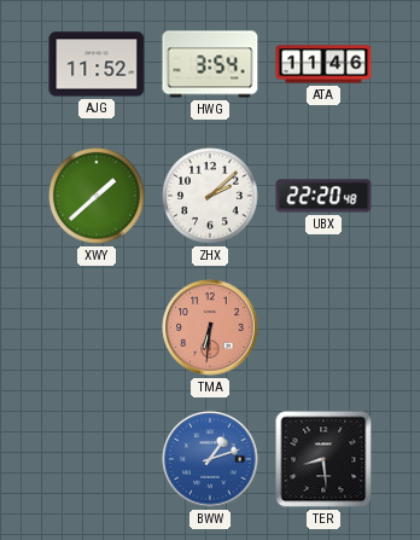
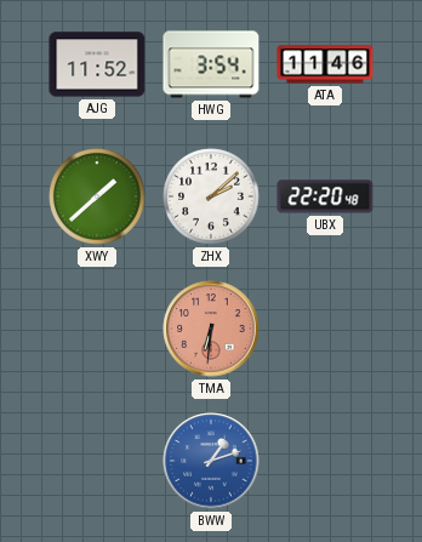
TER: 8:29 -> none (323, 459)
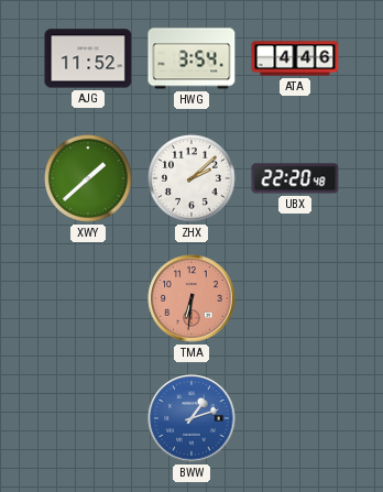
ATA: 11:46 -> 4:46 (295, 58)
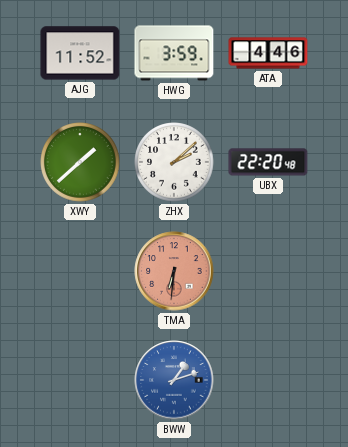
HWG: 3:54 -> 3:59 (174, 53)
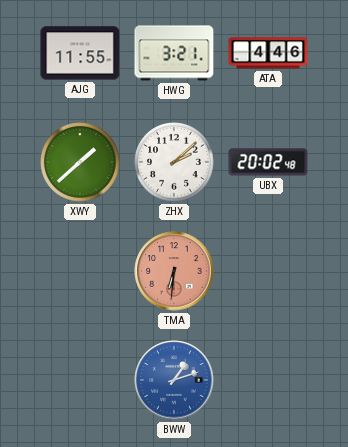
AJG: 11:52 -> 11:55 (80, 53)
HWG: 3:59 -> 3:21 (174, 53)
UBX: 22:20 -> 20:02 (268, 162)
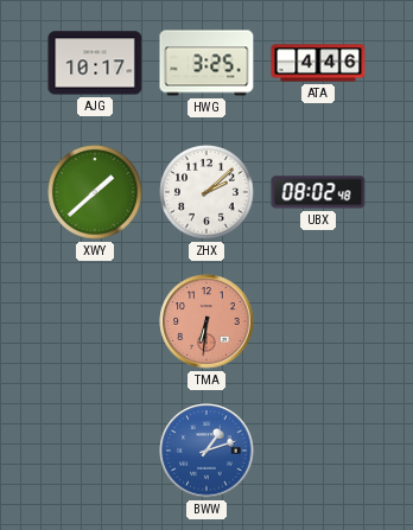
AJG: 11:55 -> 10:17 (95, 63)
HWG: 3:21 -> 3:25 (206, 63)
UBX: 20:02 -> 08:02 (318, 192)
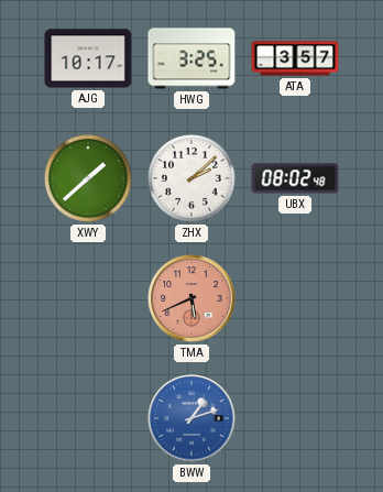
ATA: 4:46 -> 3:57 (295, 58)
TMA: 6:31 -> 5:41 (191, 298)
